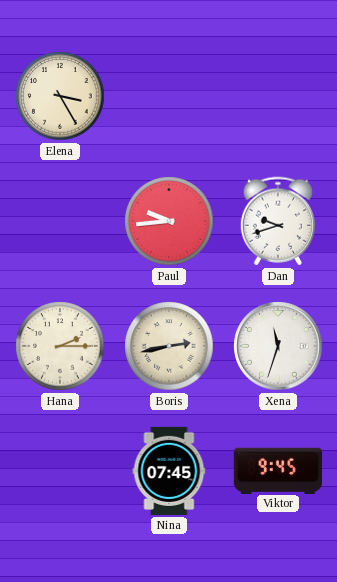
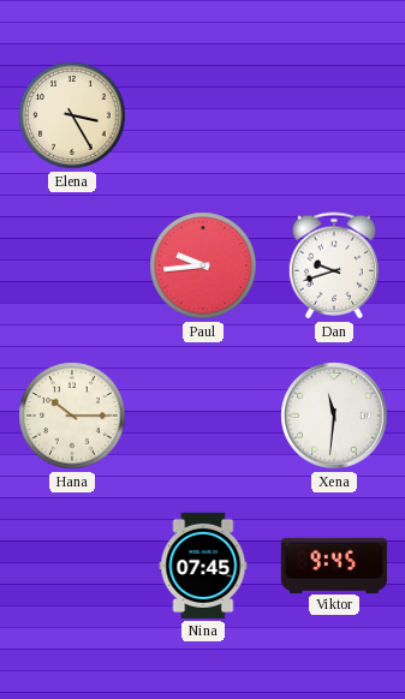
Hana: 2:15 -> 10:15 (72, 416)
Boris: 2:43 -> none (169, 346)
Xena: 11:33 -> 11:31 (334, 416)
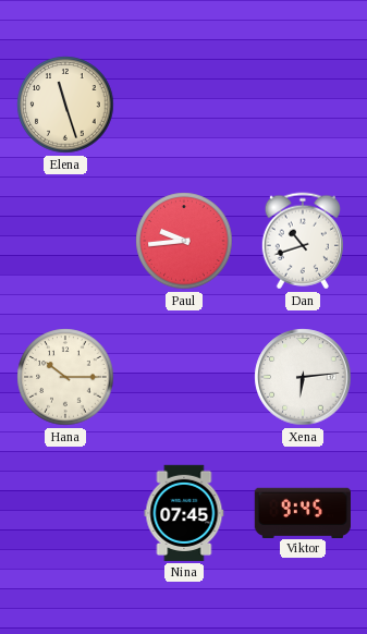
Elena: 3:25 -> 11:27 (65, 105)
Dan: 9:42 -> 10:42 (303, 241)
Xena: 11:31 -> 6:14 (303, 377)
